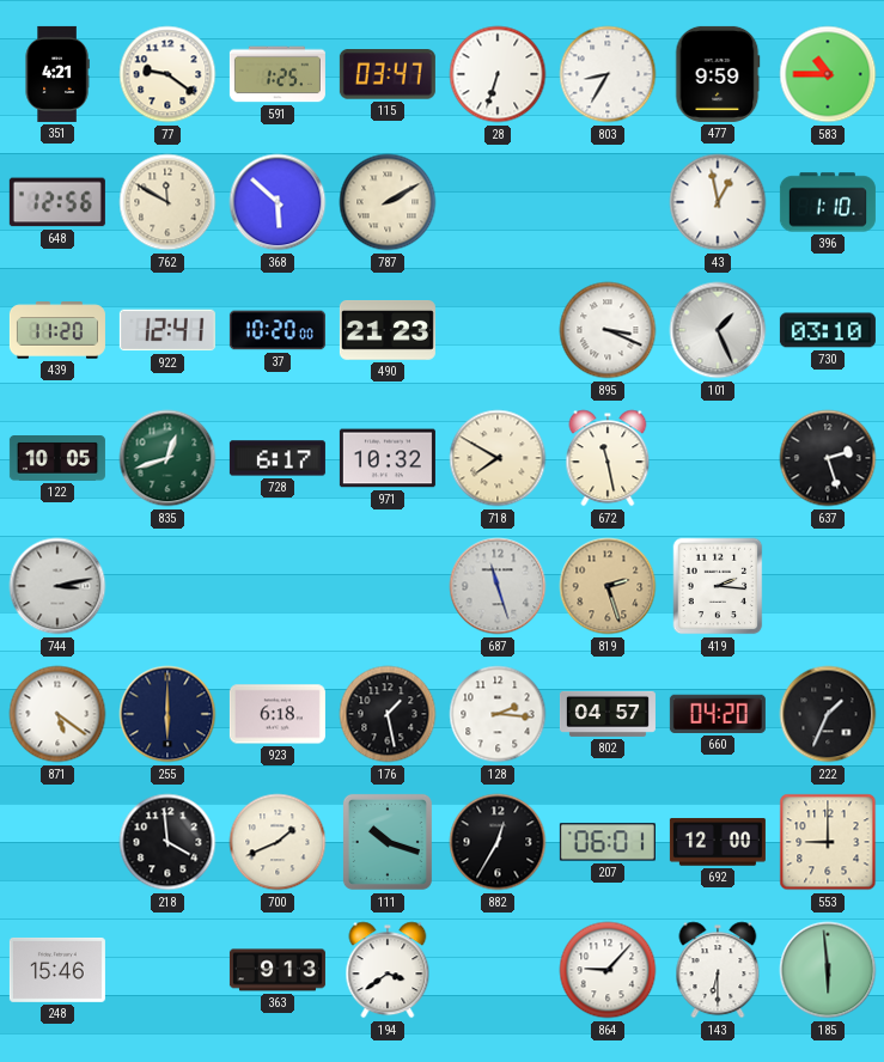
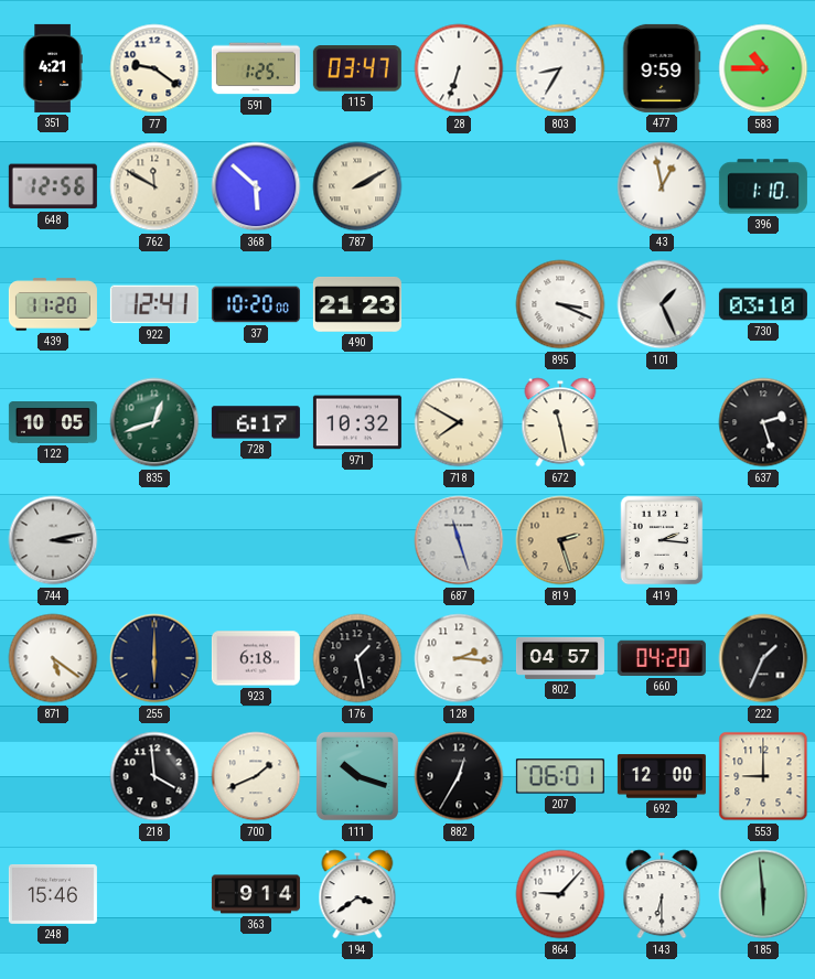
363: 9:13 -> 9:14 (256, 894)
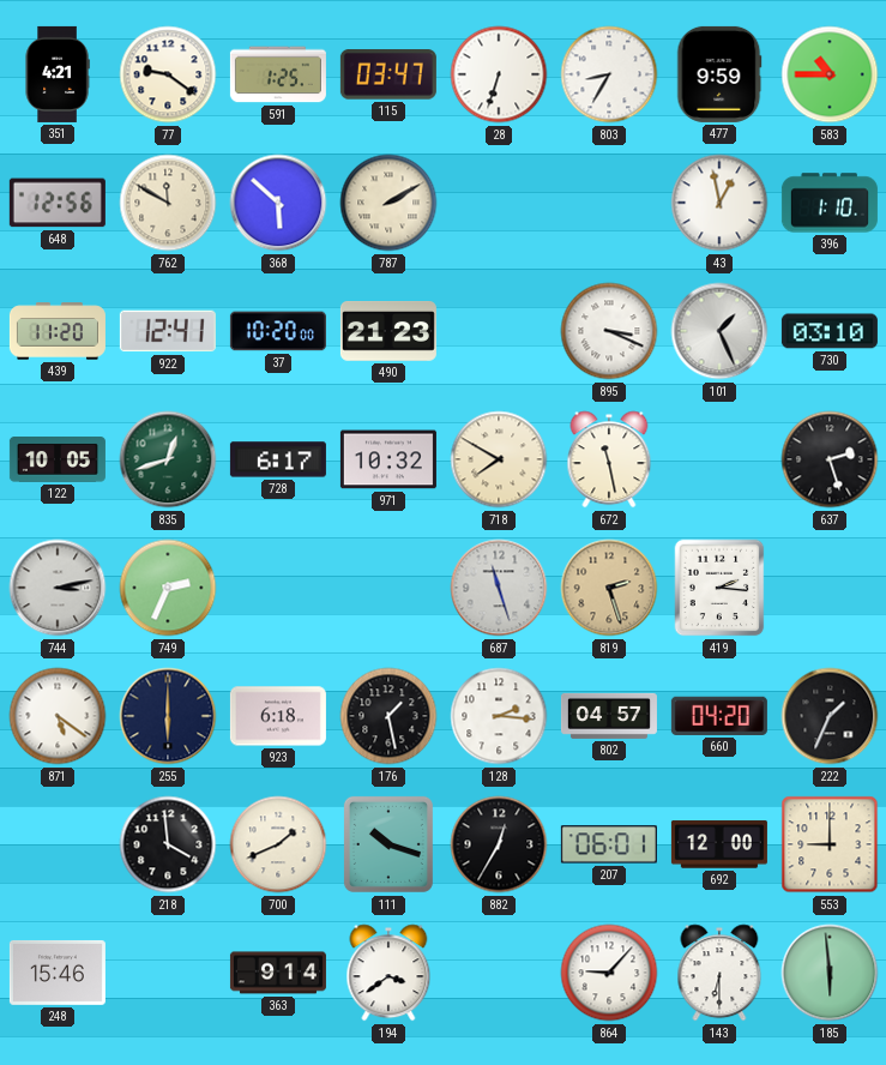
749: none -> 2:34 (168, 588)
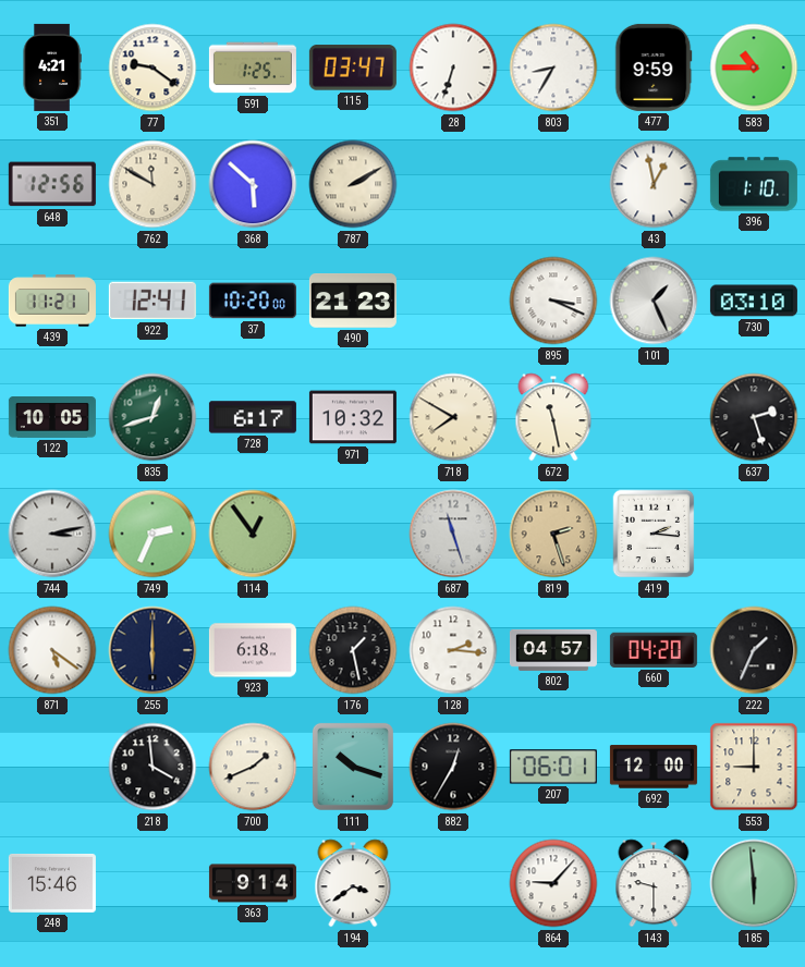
439: 11:20 -> 11:21 (52, 301)
114: none -> 12:54 (253, 534)
143: 6:30 -> 9:30 (654, 883)
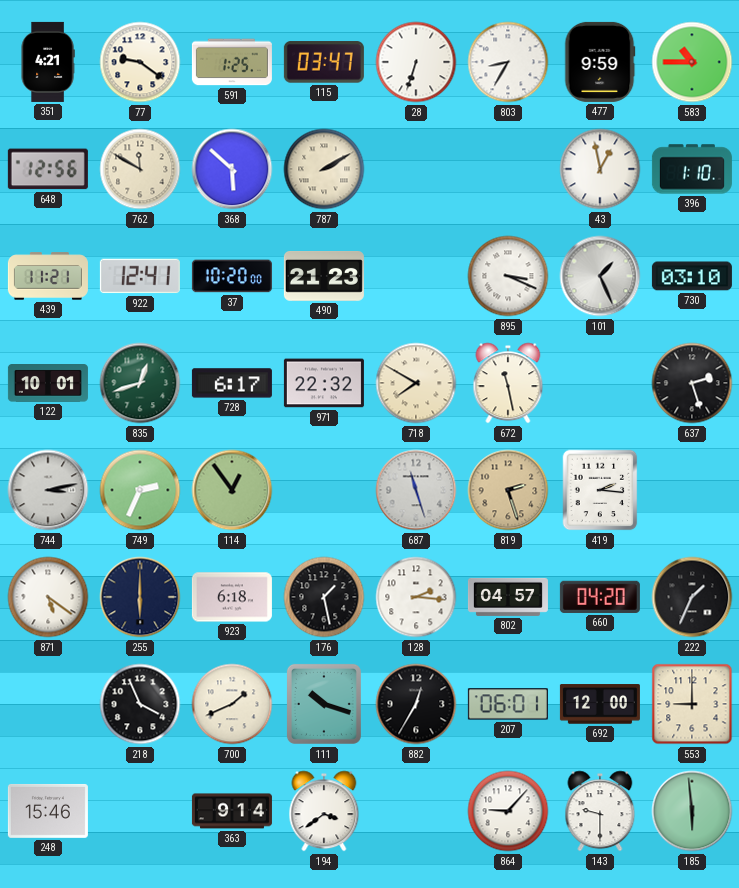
122: 10:05 -> 10:01 (48, 384)
971: 10:32 -> 22:32 (324, 383)
218: 3:59 -> 3:56 (140, 704)
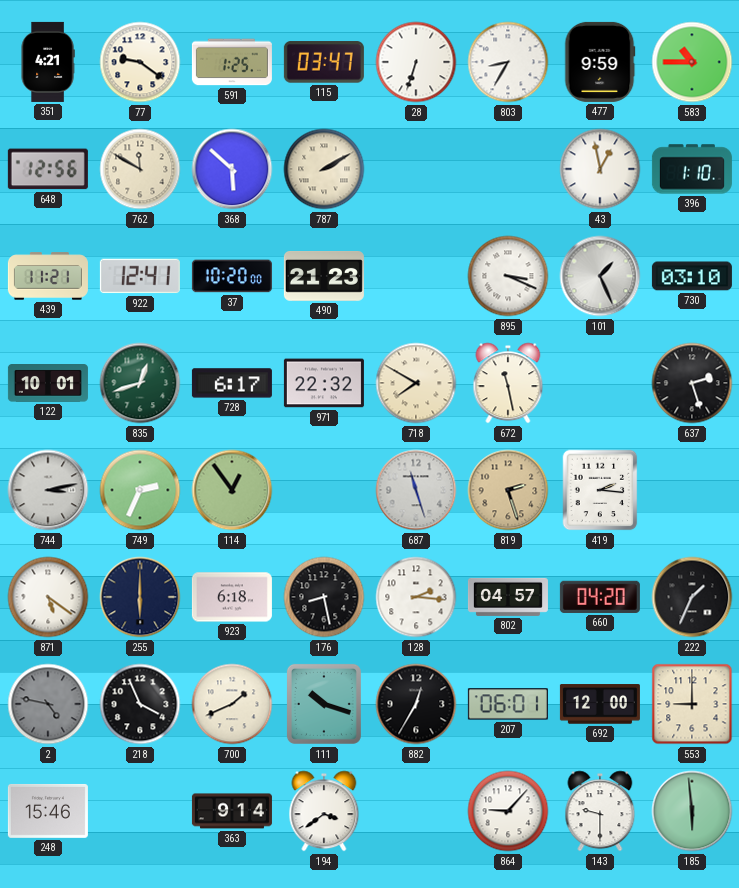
176: 1:28 -> 8:28 (324, 597)
2: none -> 4:47 (48, 704)
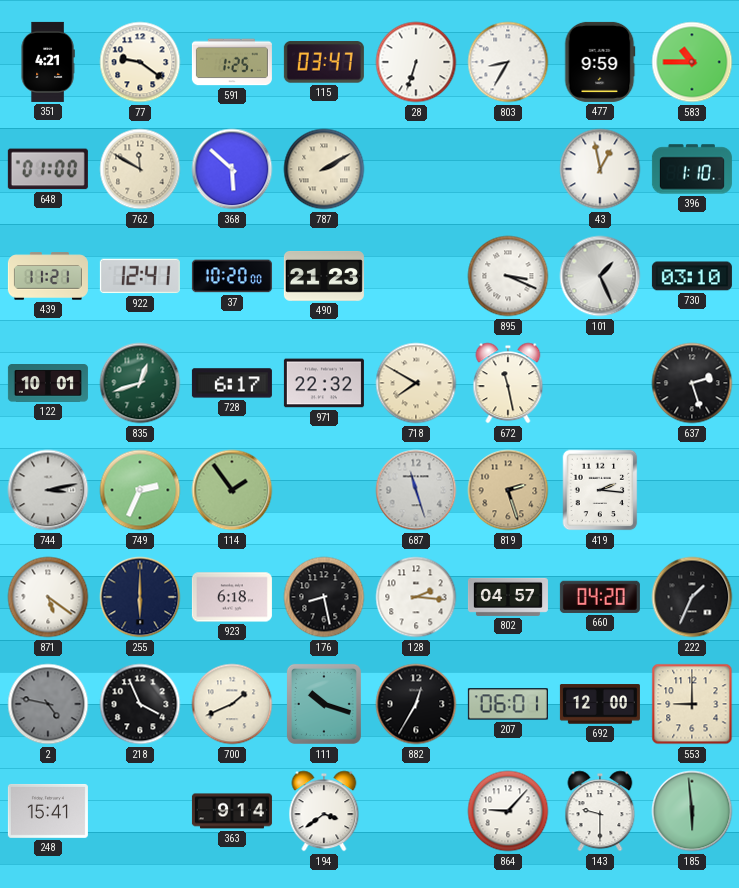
648: 12:56 -> 01:00 (48, 169)
114: 12:54 -> 1:54 (232, 490)
248: 15:46 -> 15:41 (48, 811)
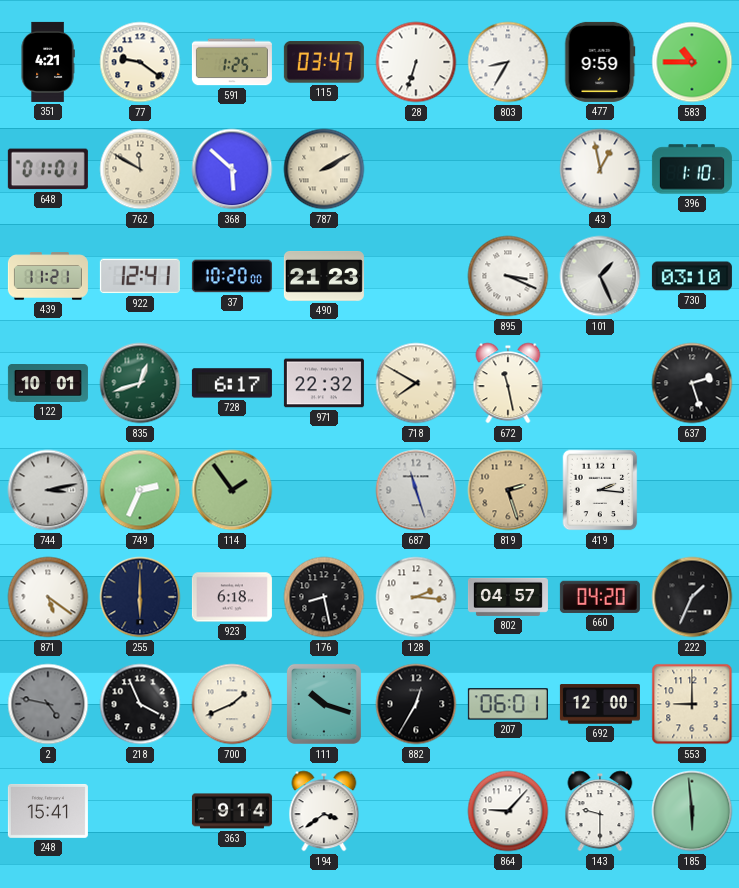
648: 01:00 -> 01:01 (48, 169)
